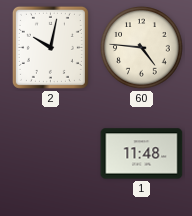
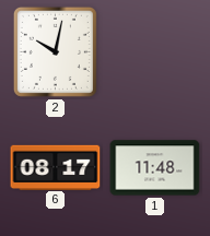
60: 4:46 -> none (142, 48)
6: none -> 08:17 (56, 167)
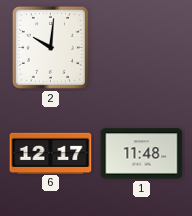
2: 10:02 -> 10:01 (50, 47)
6: 08:17 -> 12:17 (51, 153)
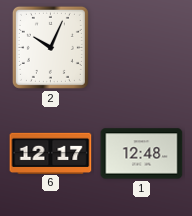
2: 10:01 -> 10:04 (50, 47)
1: 11:48 -> 12:48 (142, 154)
